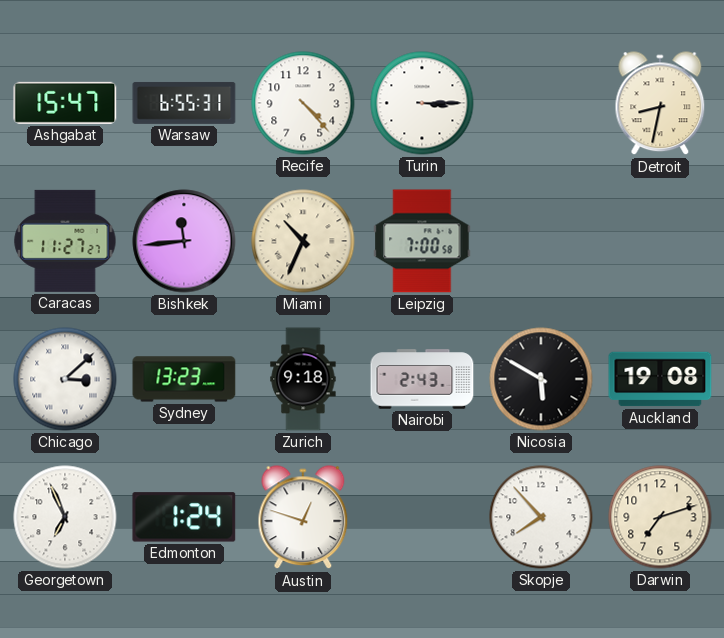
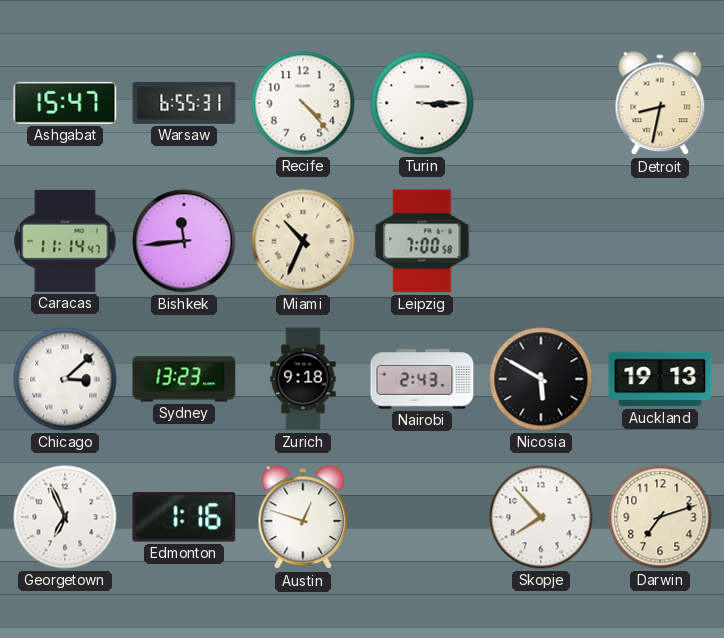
Caracas: 11:27 -> 11:14 (65, 241)
Auckland: 19:08 -> 19:13 (660, 379)
Edmonton: 1:24 -> 1:16 (184, 517)
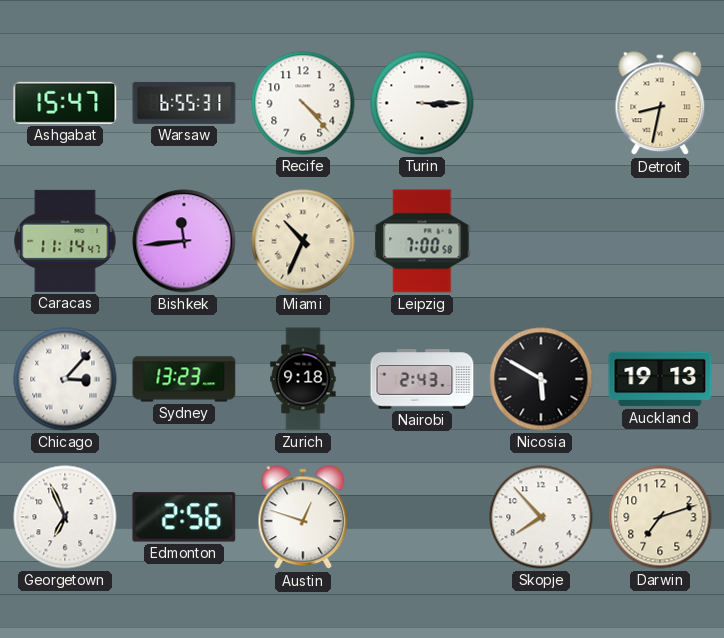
Chicago: 3:08 -> 3:07 (65, 379)
Edmonton: 1:16 -> 2:56 (184, 517)
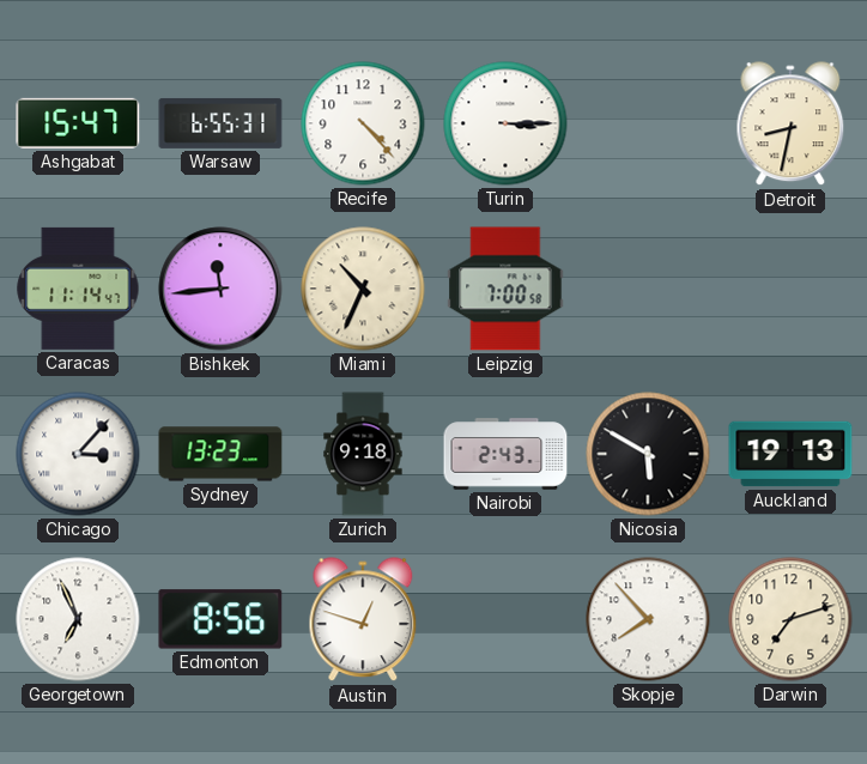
Edmonton: 2:56 -> 8:56 (220, 619)
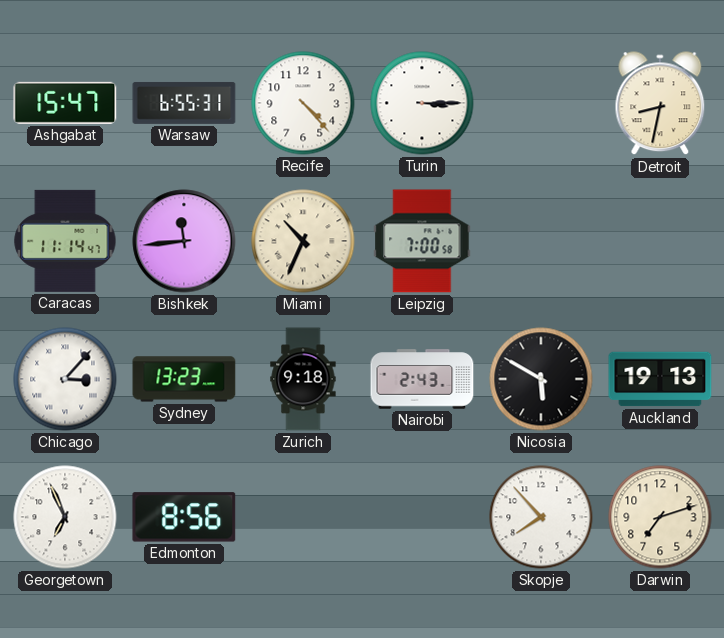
Austin: 12:48 -> none (363, 620)
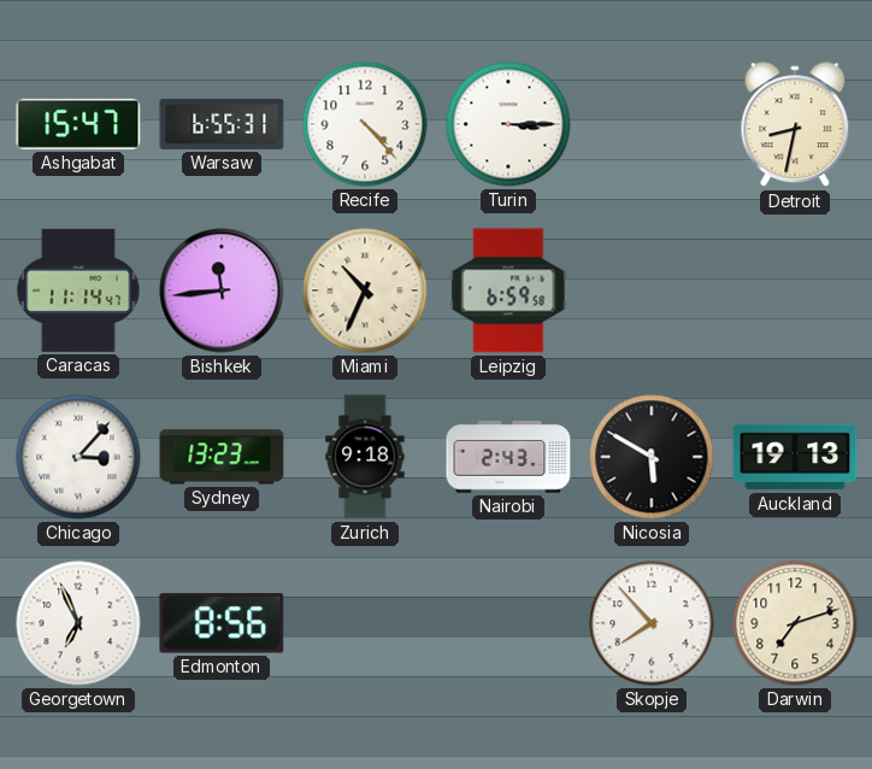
Leipzig: 7:00 -> 6:59 (508, 290)
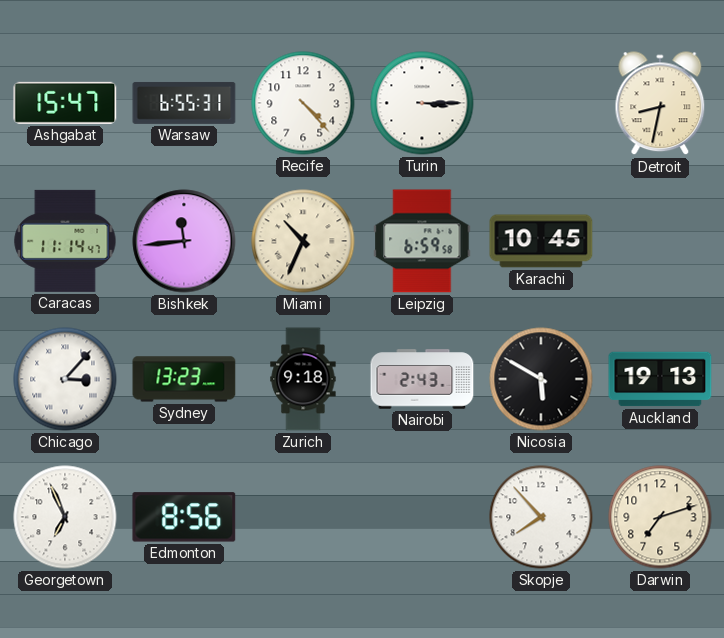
Karachi: none -> 10:45 (541, 241)
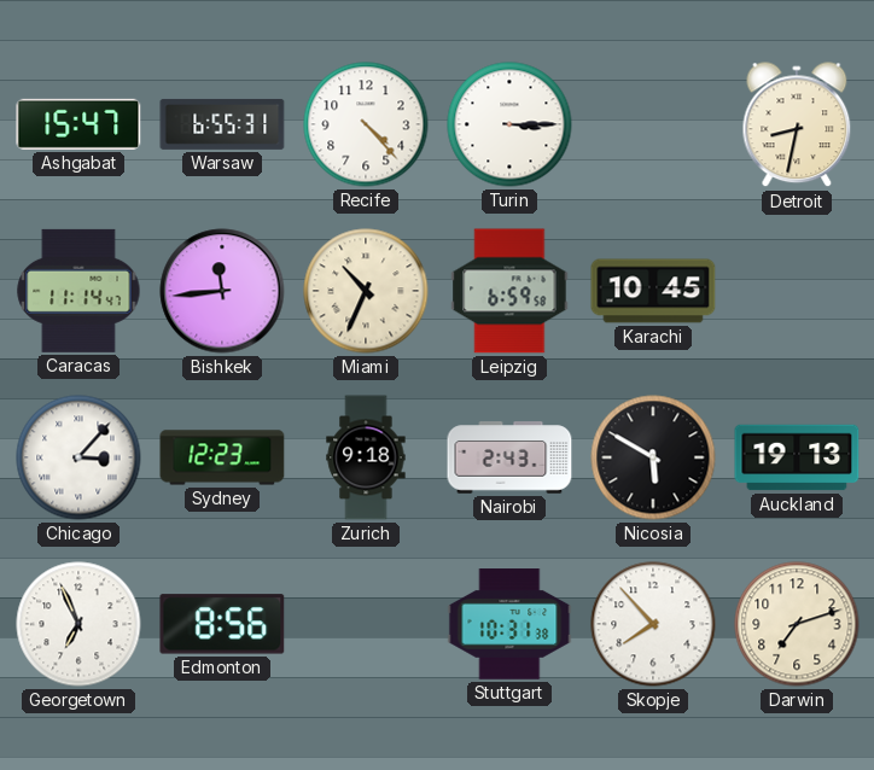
Sydney: 13:23 -> 12:23 (222, 457)
Stuttgart: none -> 10:31 (509, 624)
